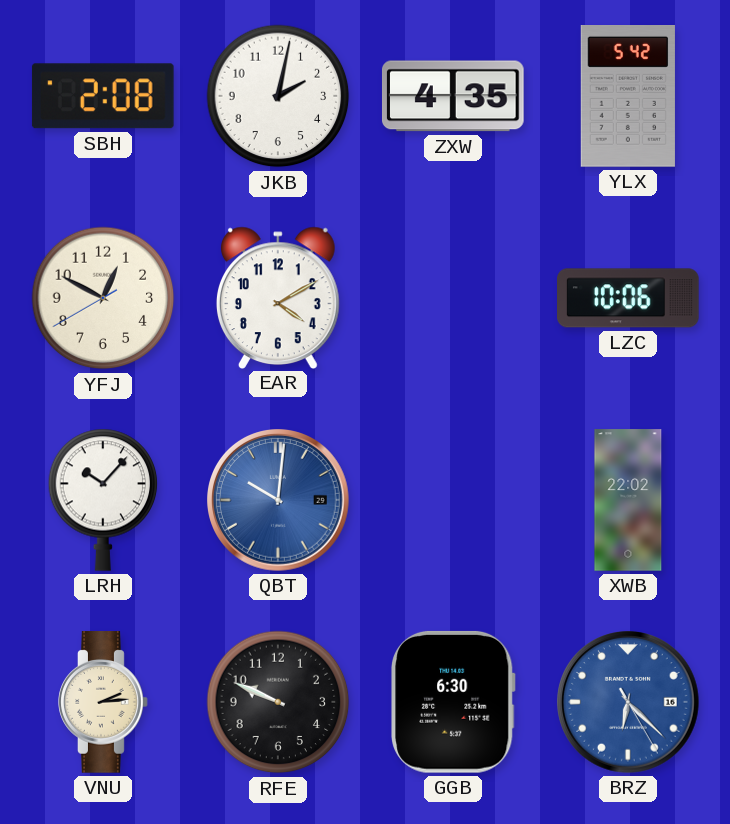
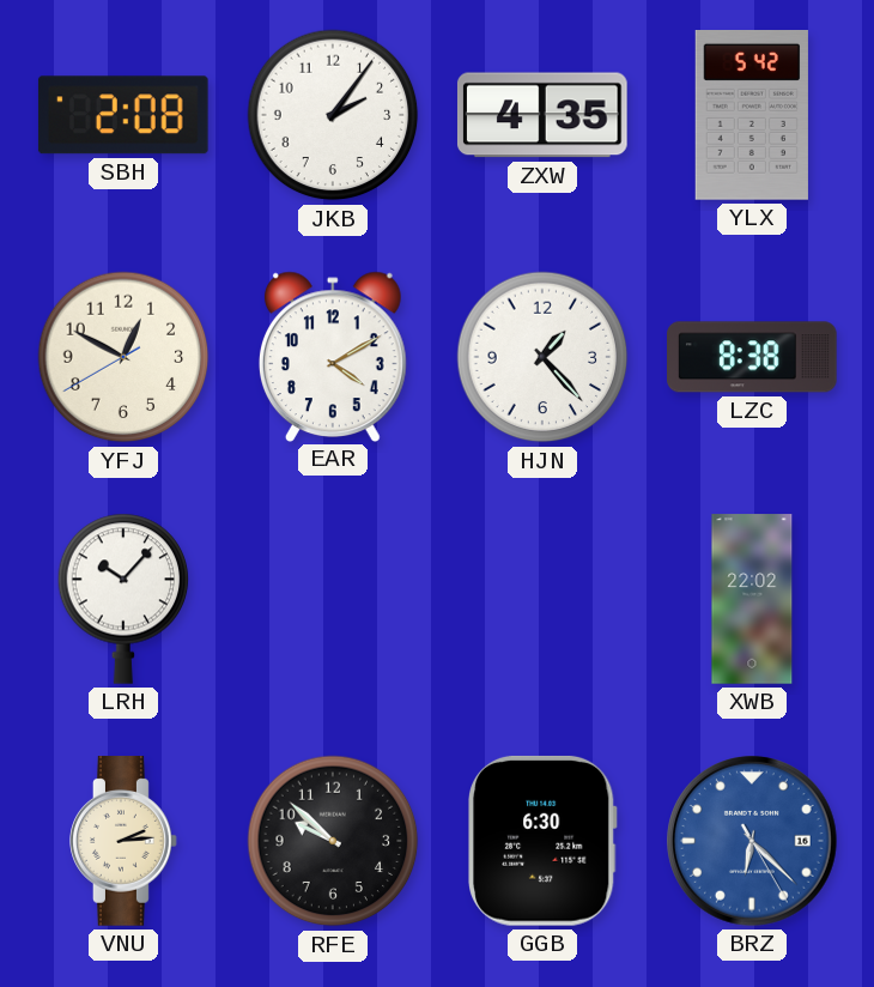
JKB: 2:02 -> 2:06 (333, 115)
HJN: none -> 1:23 (542, 357)
LZC: 10:06 -> 8:38 (753, 357)
QBT: 10:01 -> none (279, 501)
RFE: 9:49 -> 9:52 (333, 841)
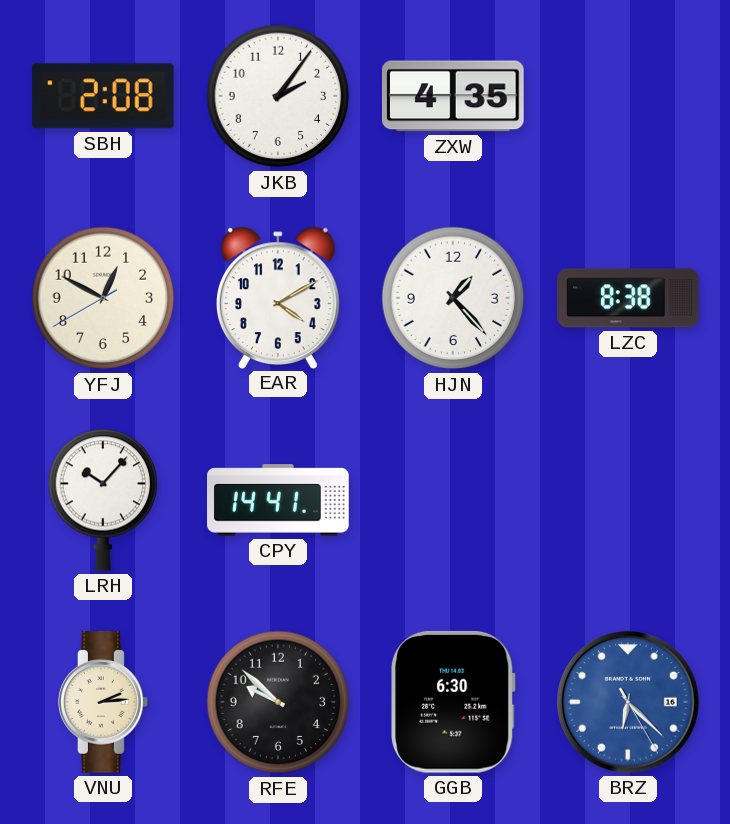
YLX: 5:42 -> none (752, 116)
CPY: none -> 14:41 (278, 500)
XWB: 22:02 -> none (752, 599)
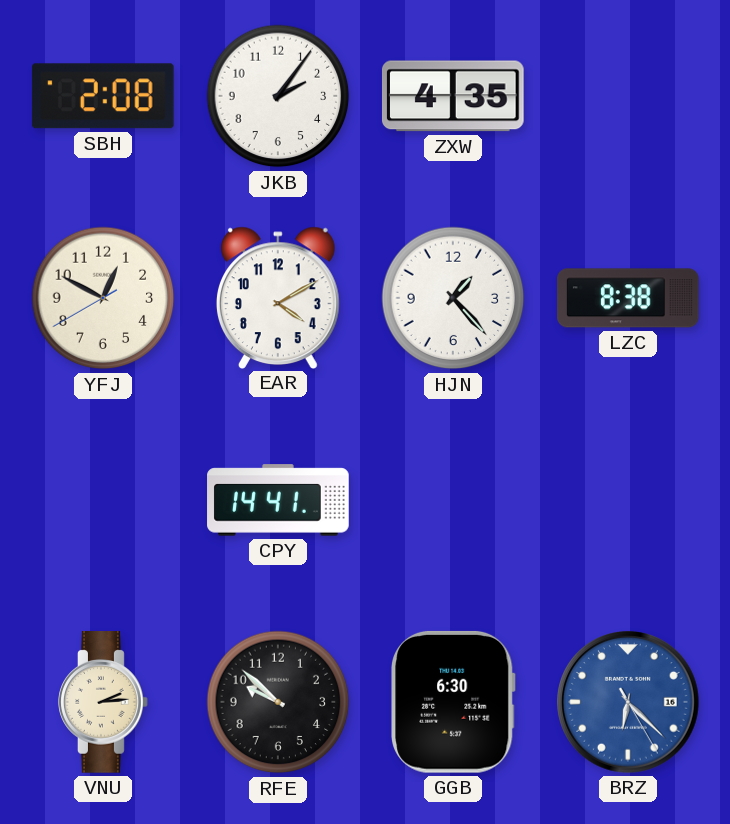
LRH: 10:07 -> none (103, 500)
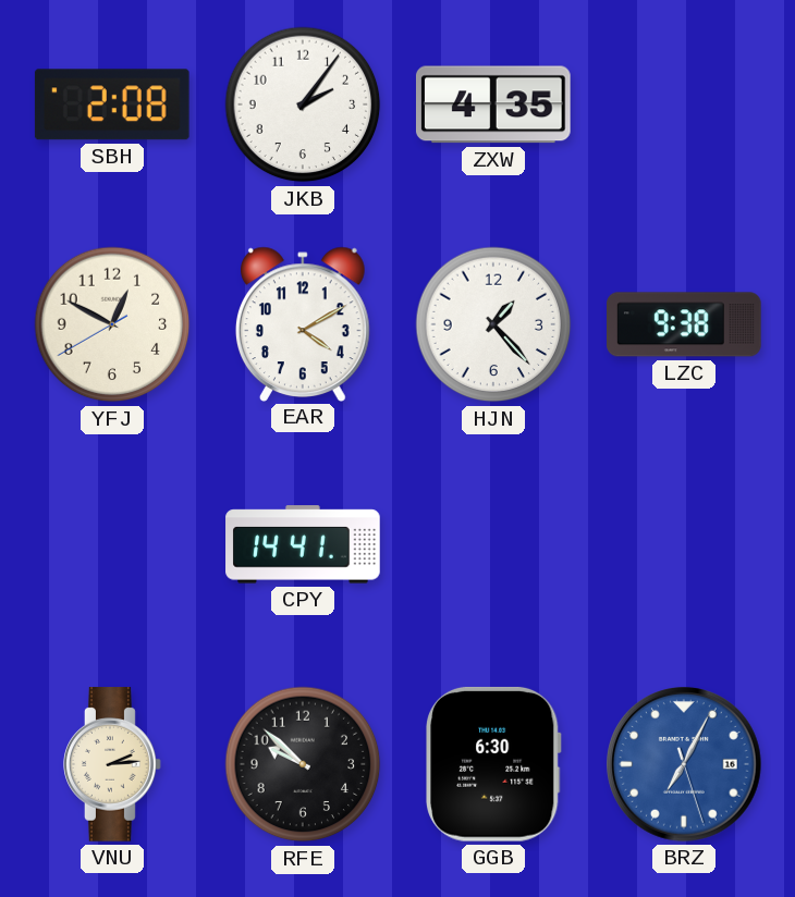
LZC: 8:38 -> 9:38 (685, 324)
BRZ: 6:22 -> 7:04 (685, 765)
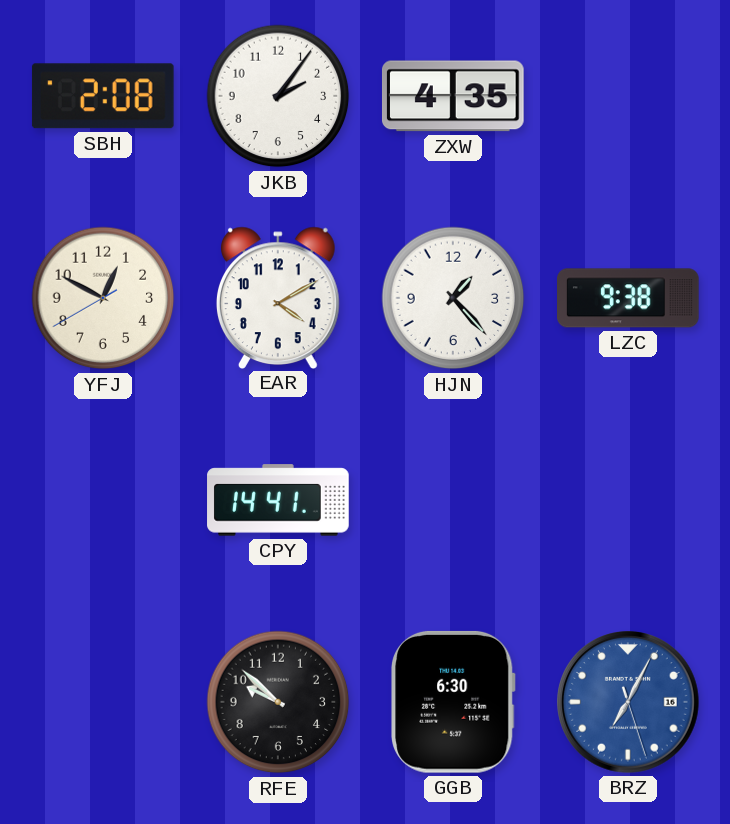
VNU: 2:14 -> none (112, 764)
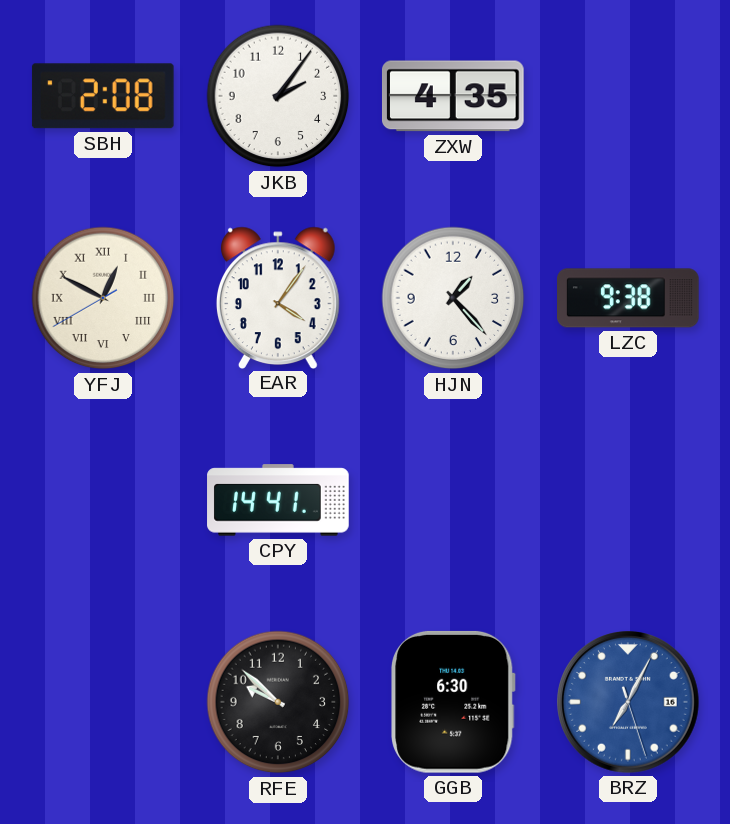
YFJ numerals: Arabic -> Roman (103, 298)
EAR: 4:10 -> 4:06 (278, 297)
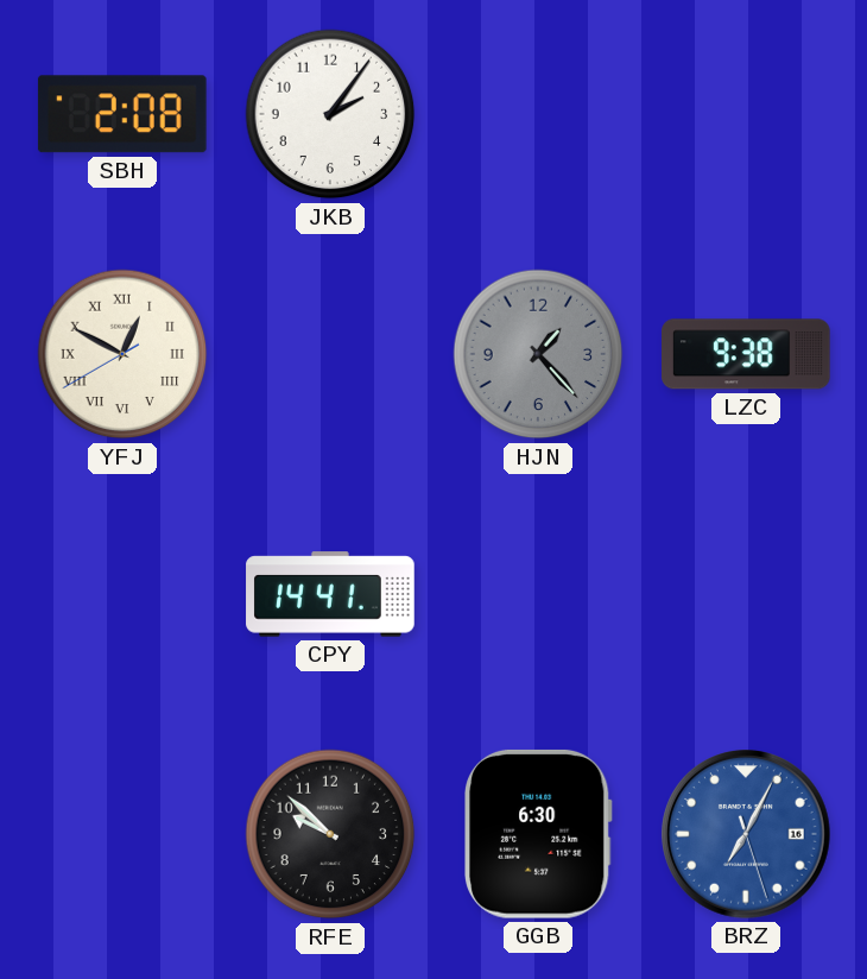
ZXW: 4:35 -> none (453, 96)
EAR: 4:06 -> none (278, 297)
HJN dial: white -> grey (538, 354)
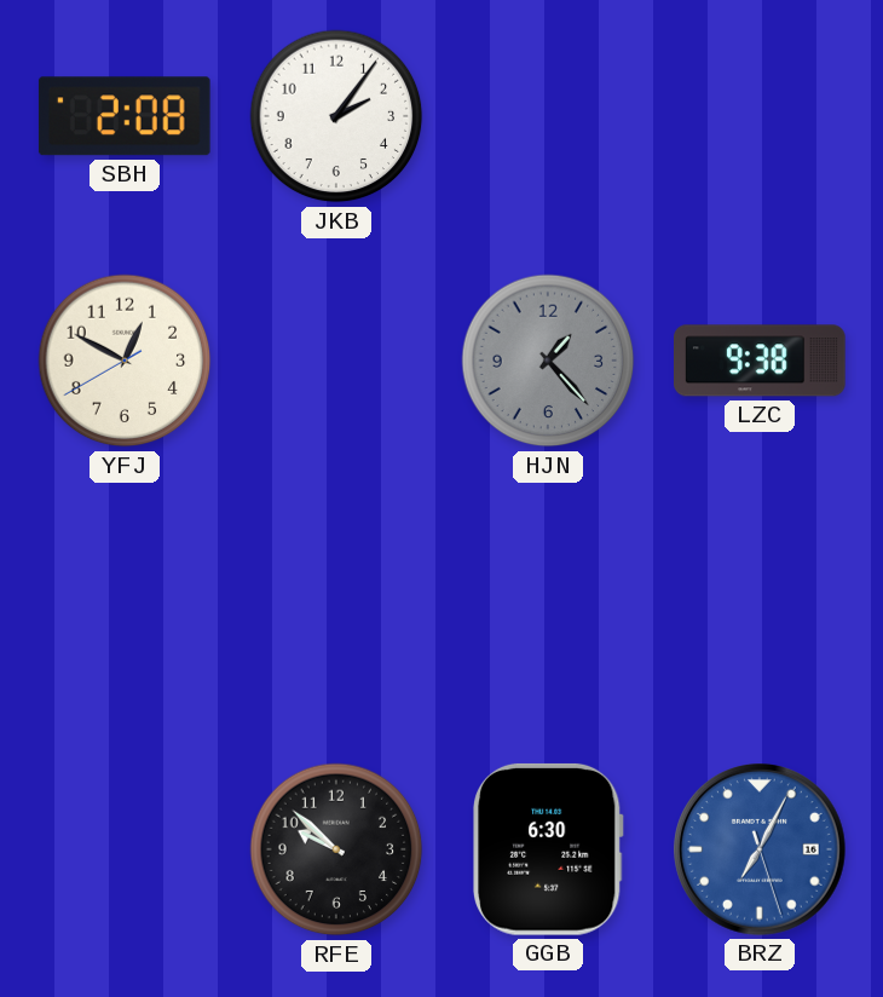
YFJ numerals: Roman -> Arabic (125, 361)
CPY: 14:41 -> none (330, 594)
